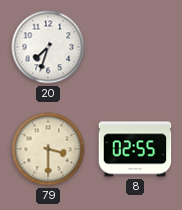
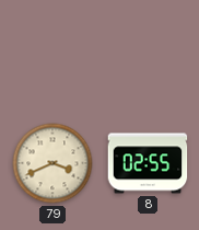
20: 7:33 -> none (48, 47)
79: 3:30 -> 3:41 (52, 163)
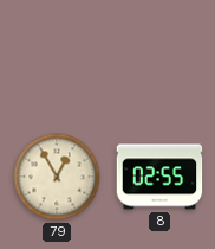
79: 3:41 -> 12:55 (57, 177)
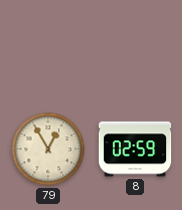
8: 02:55 -> 02:59 (135, 149)
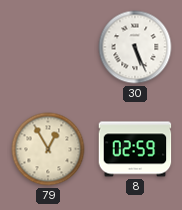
30: none -> 5:26 (135, 47)
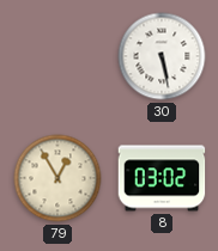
30: 5:26 -> 5:28 (162, 56)
8: 02:59 -> 03:02 (162, 178)
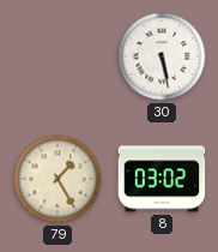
79: 12:55 -> 1:25 (57, 179)
